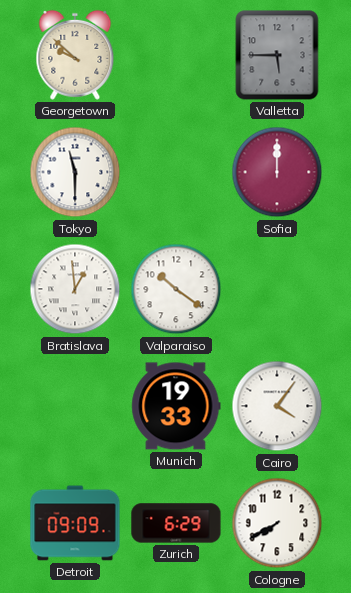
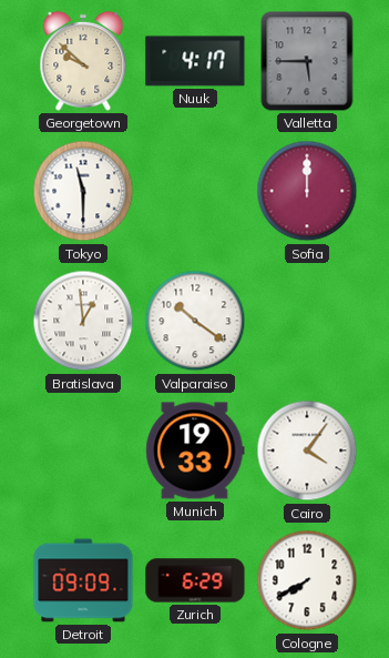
Nuuk: none -> 4:17 (195, 61)
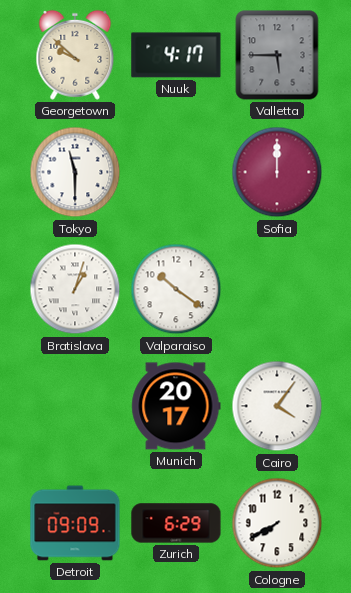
Bratislava: 12:59 -> 1:03 (75, 289)
Munich: 19:33 -> 20:17 (176, 406)
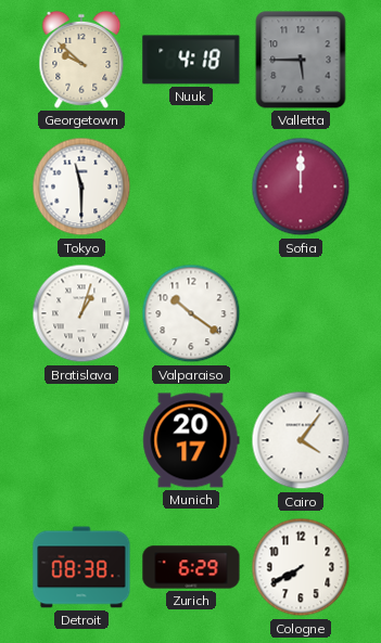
Nuuk: 4:17 -> 4:18 (191, 60)
Detroit: 09:09 -> 08:38 (81, 567)
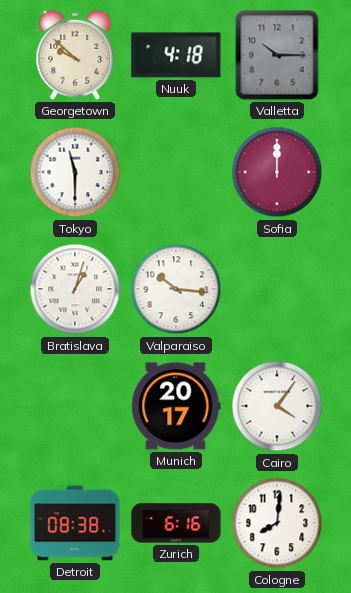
Valletta: 5:45 -> 10:15 (277, 55)
Valparaiso: 10:21 -> 10:16 (176, 289)
Zurich: 6:29 -> 6:16 (176, 523)
Cologne: 7:40 -> 8:01 (277, 523)
